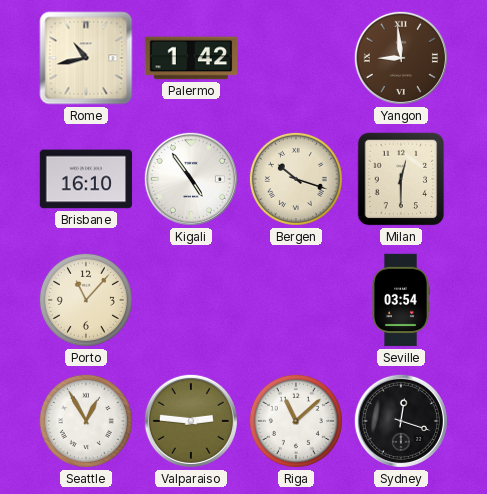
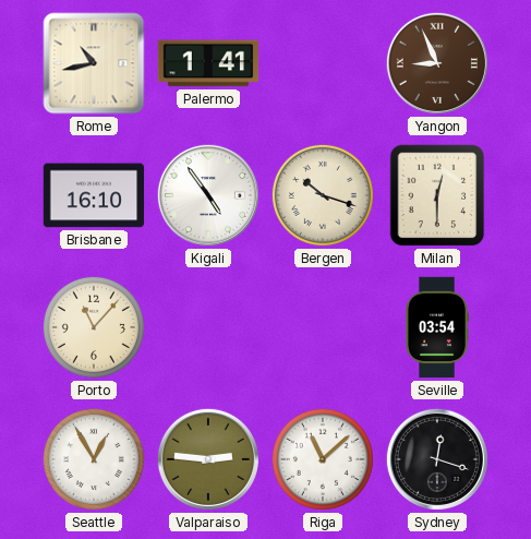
Palermo: 1:42 -> 1:41 (208, 63)
Yangon: 8:59 -> 8:56 (437, 63)
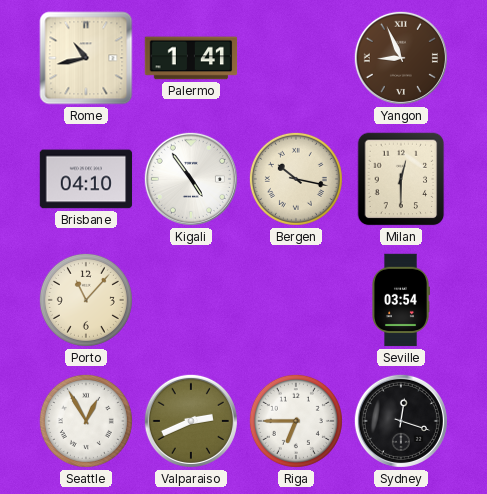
Brisbane: 16:10 -> 04:10 (86, 179)
Bergen: 10:18 -> 10:17 (296, 179)
Valparaiso: 2:46 -> 2:41 (191, 421)
Riga: 11:08 -> 6:45 (296, 421)
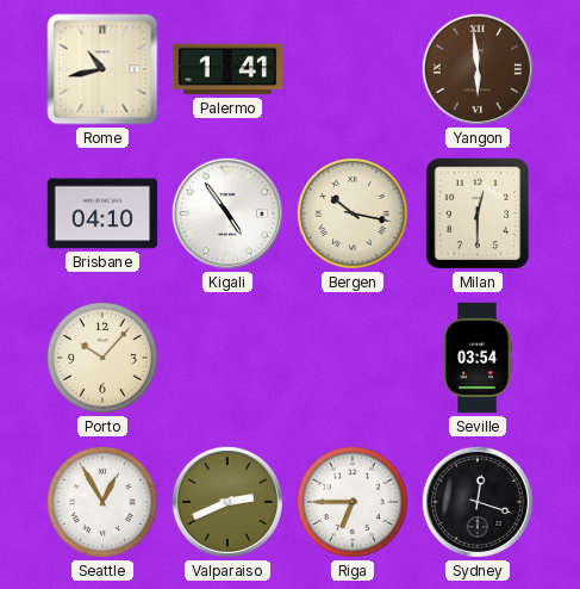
Yangon: 8:56 -> 5:59 (478, 69)
Porto: 11:07 -> 10:07 (102, 358)
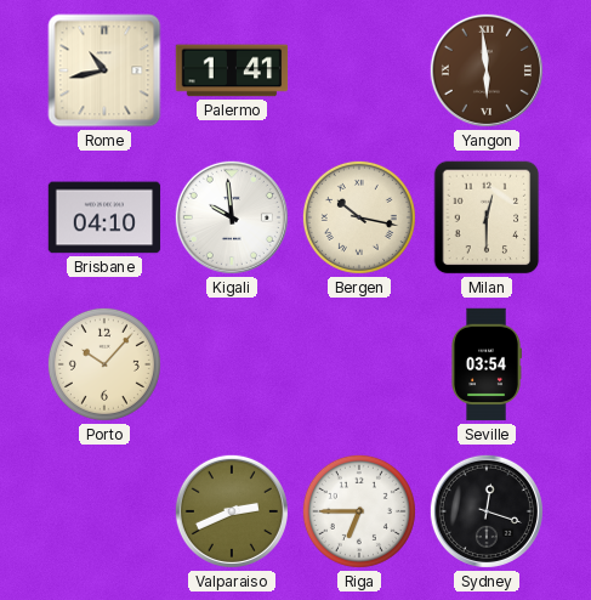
Kigali: 4:54 -> 9:59 (232, 217)
Seattle: 12:55 -> none (102, 502)
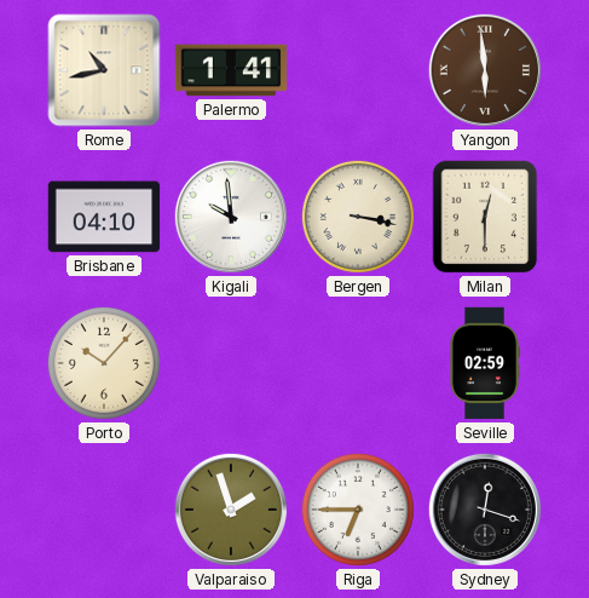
Bergen: 10:17 -> 3:17 (358, 217)
Seville: 03:54 -> 02:59 (485, 363)
Valparaiso: 2:41 -> 1:57 (231, 510)
